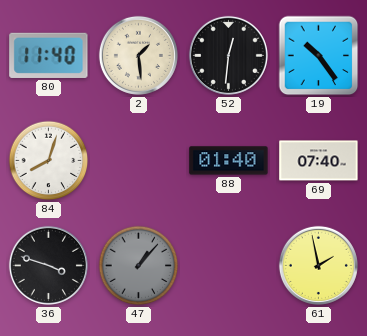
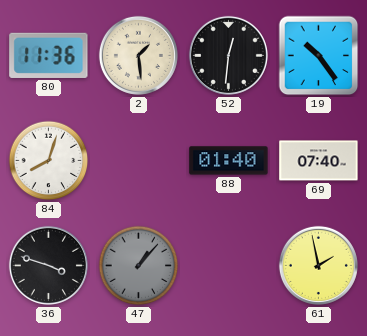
80: 11:40 -> 11:36 (49, 55)
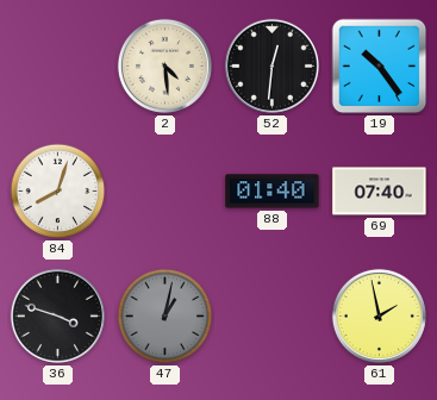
80: 11:36 -> none (49, 55)
2: 1:29 -> 4:29 (164, 65)
47: 1:07 -> 1:02 (166, 317)
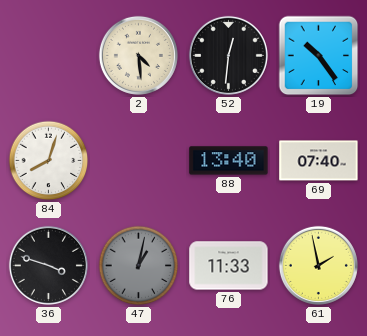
88: 01:40 -> 13:40 (229, 161)
76: none -> 11:33 (229, 266)
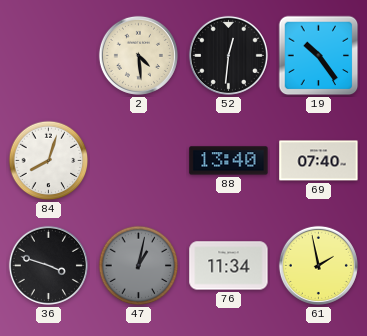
76: 11:33 -> 11:34 (229, 266)
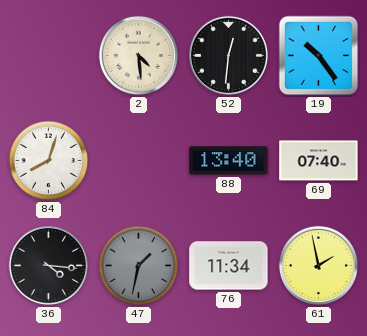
36: 3:48 -> 4:16 (48, 265)
47: 1:02 -> 1:32 (139, 266)
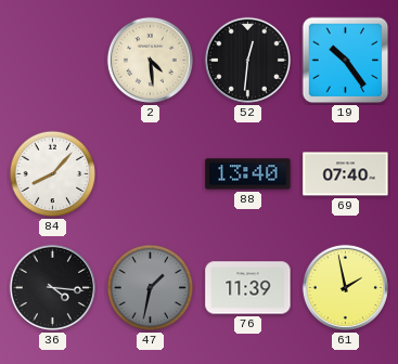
84: 8:03 -> 8:07 (53, 174)
76: 11:34 -> 11:39 (248, 288)
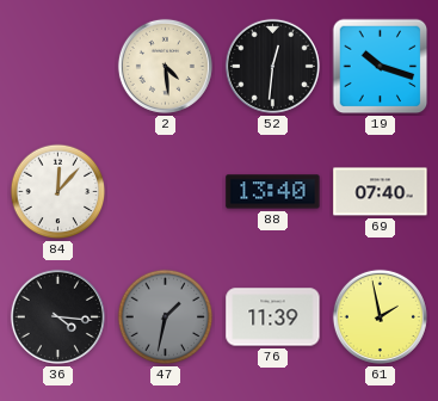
19: 10:24 -> 10:18 (381, 67)
84: 8:07 -> 12:07 (58, 192)
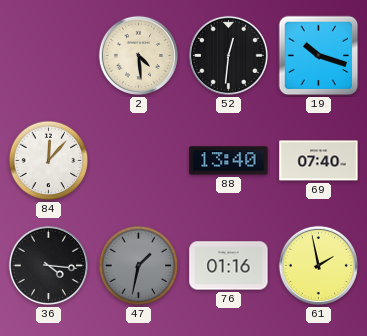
76: 11:39 -> 01:16 (229, 266)
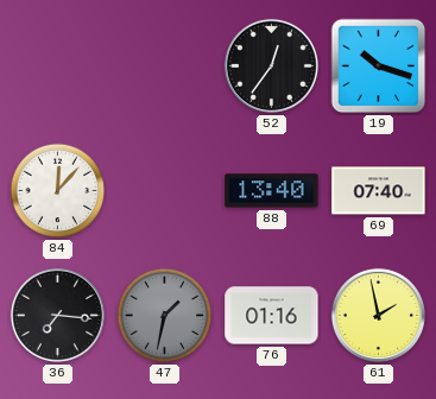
2: 4:29 -> none (138, 55)
52: 12:31 -> 12:36 (271, 65)
36: 4:16 -> 7:16 (57, 315)
